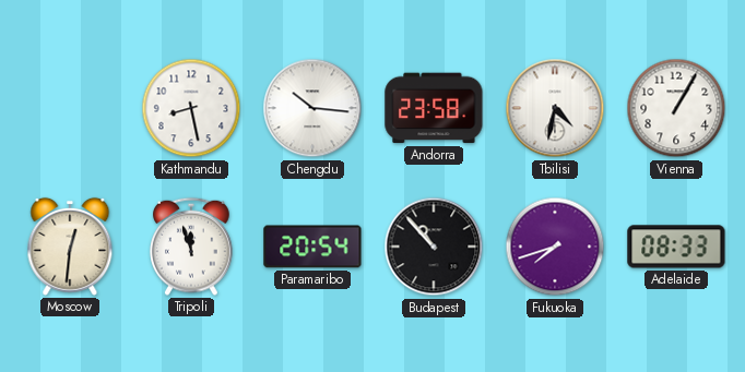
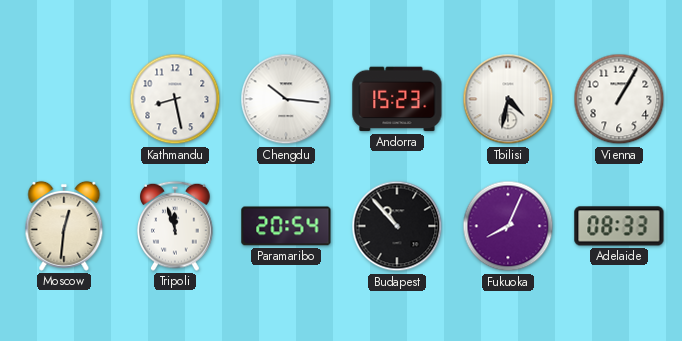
Andorra: 23:58 -> 15:23 (397, 99)
Fukuoka: 7:42 -> 8:04 (508, 226)
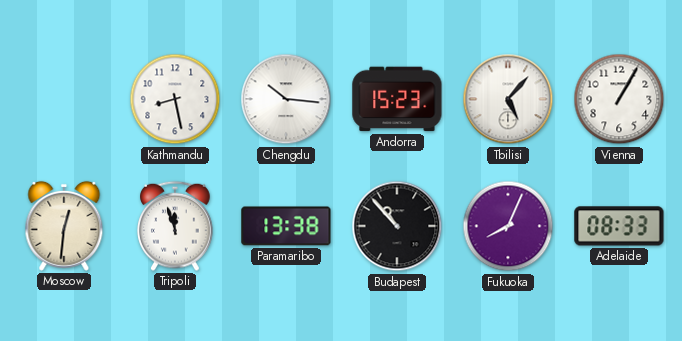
Tbilisi: 4:32 -> 5:07 (508, 99)
Paramaribo: 20:54 -> 13:38 (286, 226)
